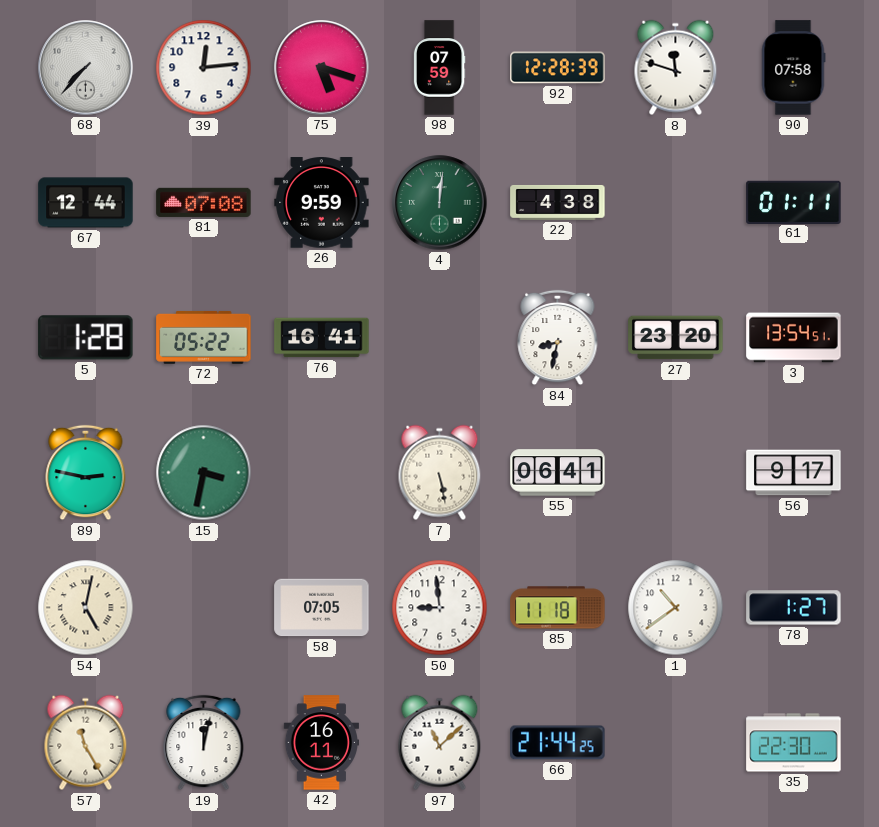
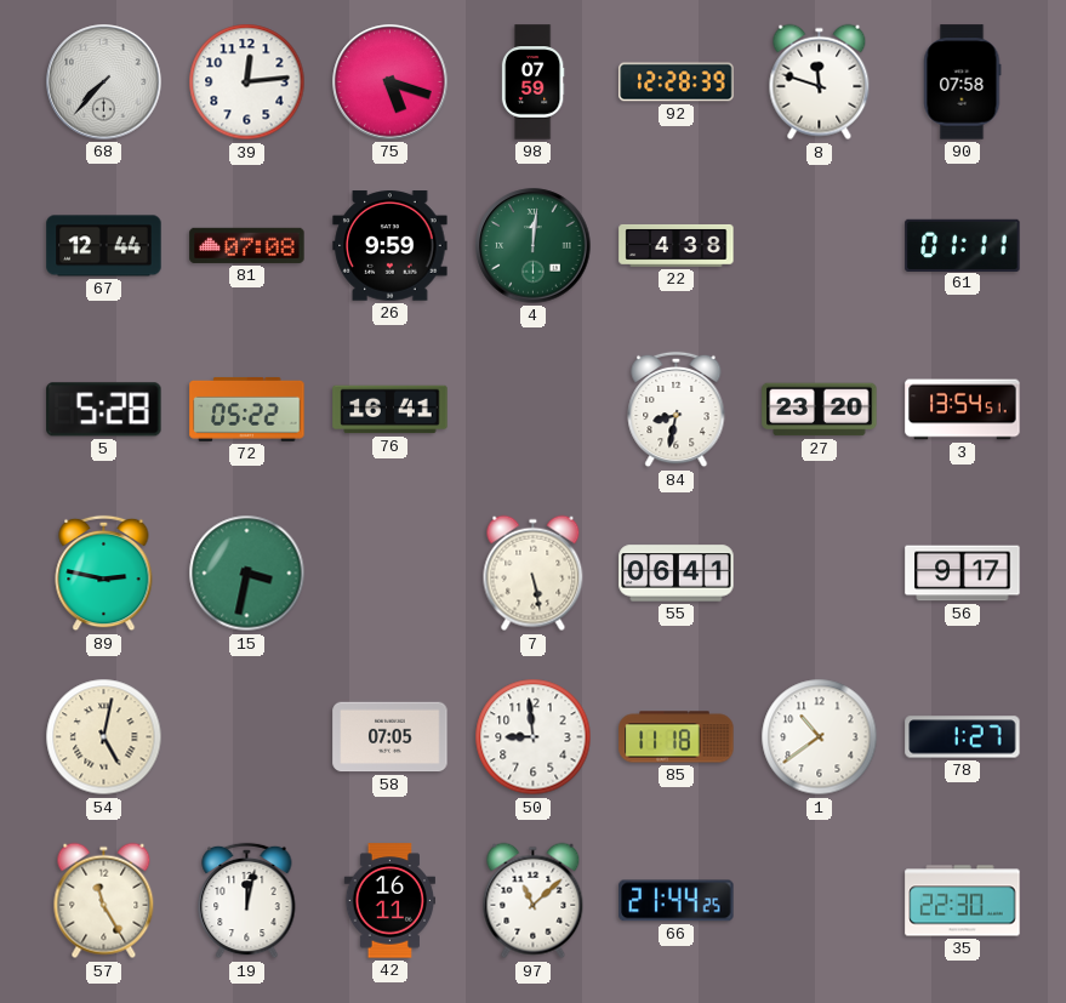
5: 1:28 -> 5:28 (104, 410)
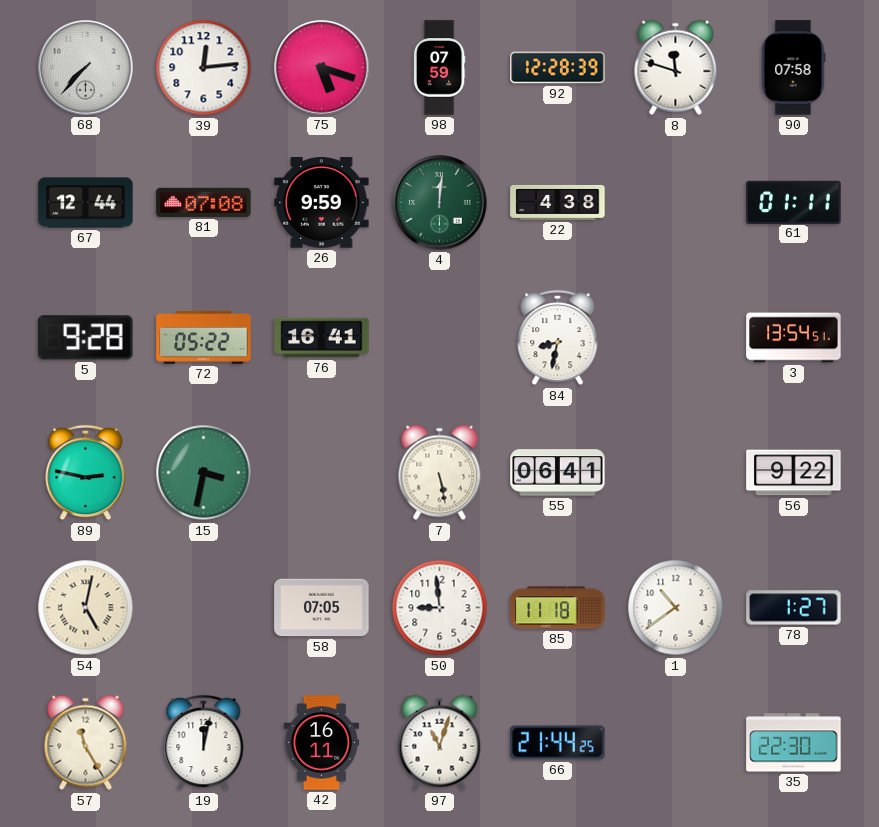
5: 5:28 -> 9:28 (86, 338)
27: 23:20 -> none (820, 410)
56: 9:17 -> 9:22 (794, 473)
97: 11:08 -> 11:03 (440, 743)
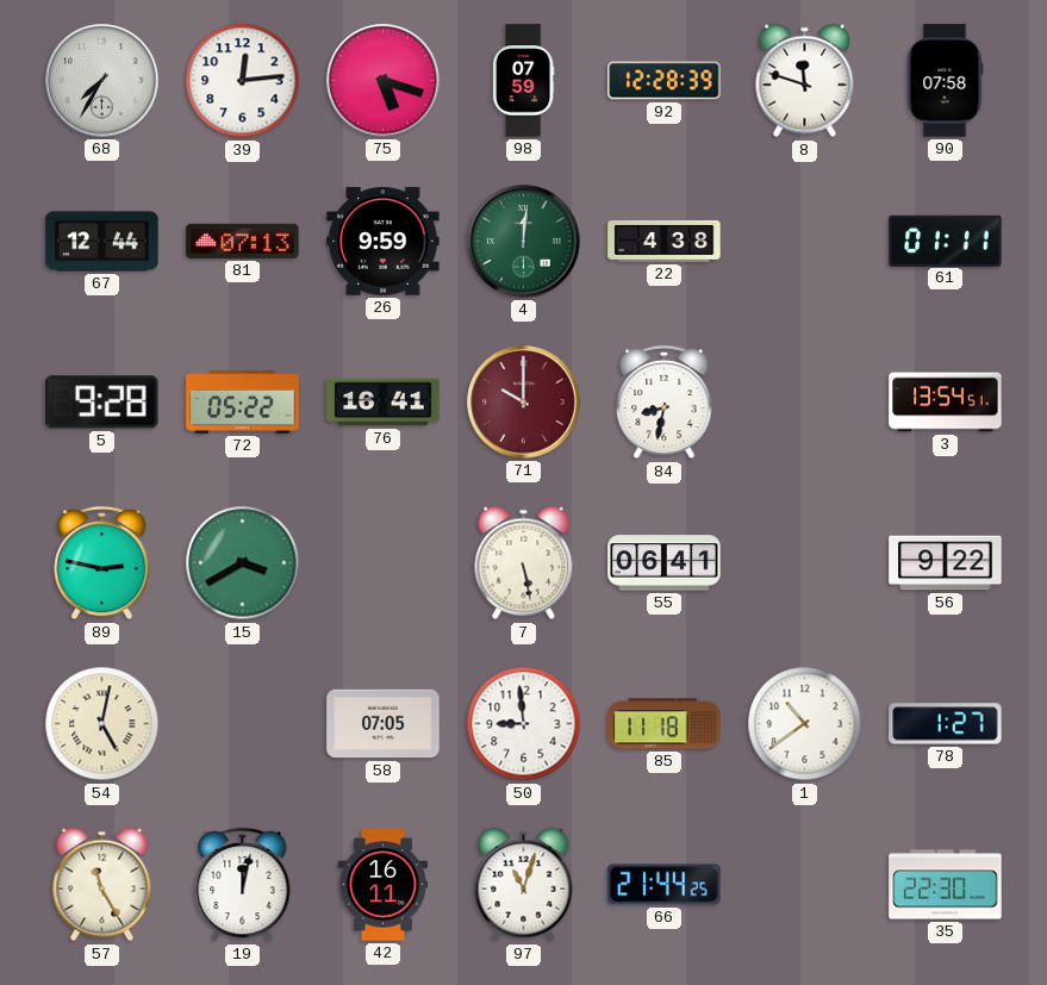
68: 7:37 -> 7:35 (102, 81)
81: 07:08 -> 07:13 (243, 241)
71: none -> 10:00 (524, 403)
15: 3:32 -> 3:40 (243, 563)
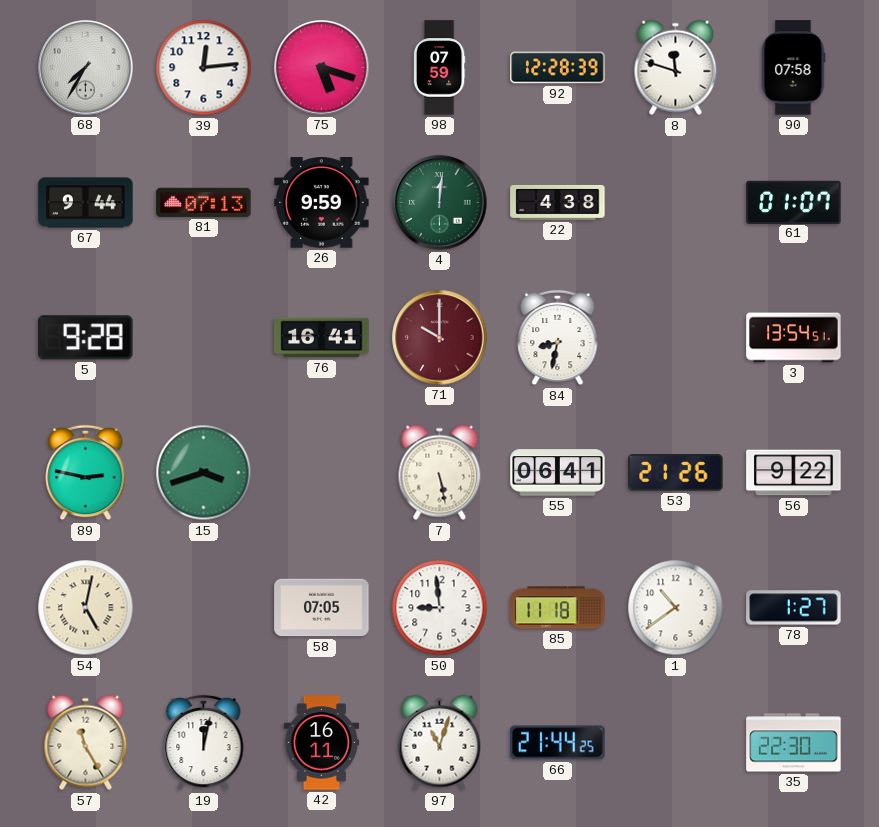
67: 12:44 -> 9:44 (86, 203)
61: 01:11 -> 01:07 (794, 202)
72: 05:22 -> none (243, 401)
15: 3:40 -> 3:42 (204, 473)
53: none -> 21:26 (676, 473)
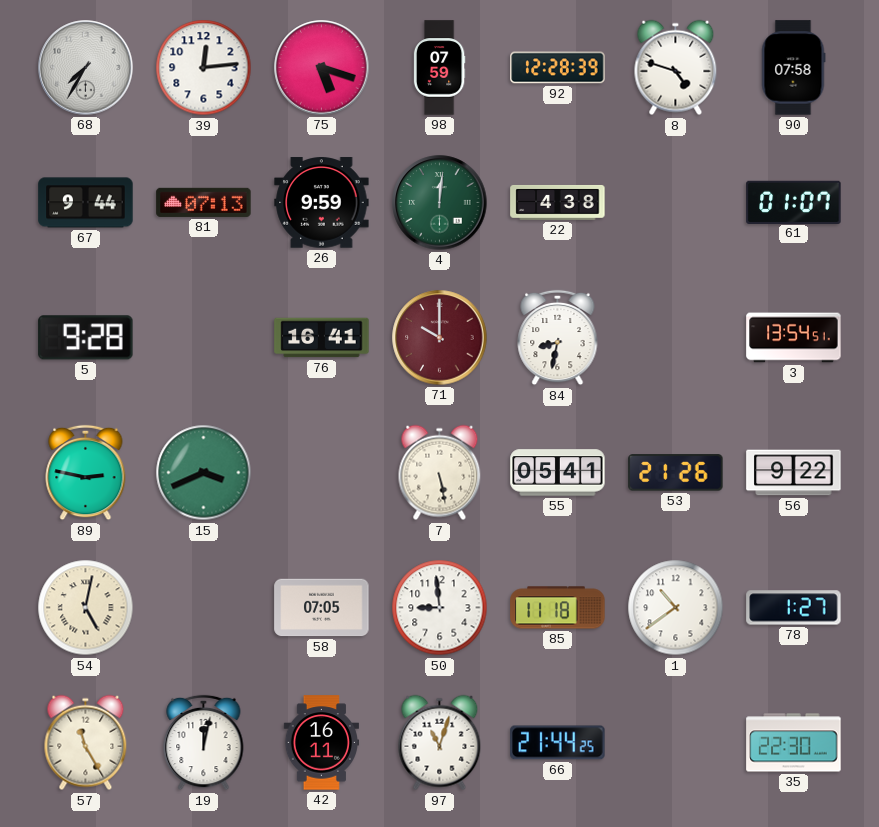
8: 11:48 -> 4:48 (676, 68)
15: 3:42 -> 3:41 (204, 473)
55: 06:41 -> 05:41 (558, 473)
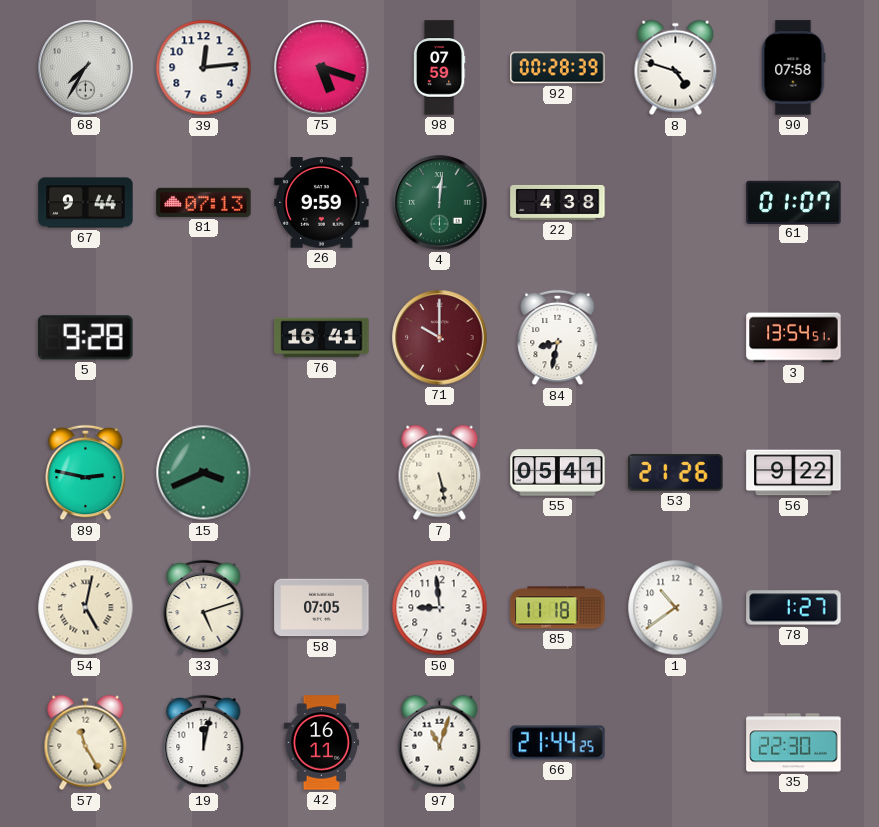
92: 12:28 -> 00:28 (558, 68)
33: none -> 5:12 (204, 608)
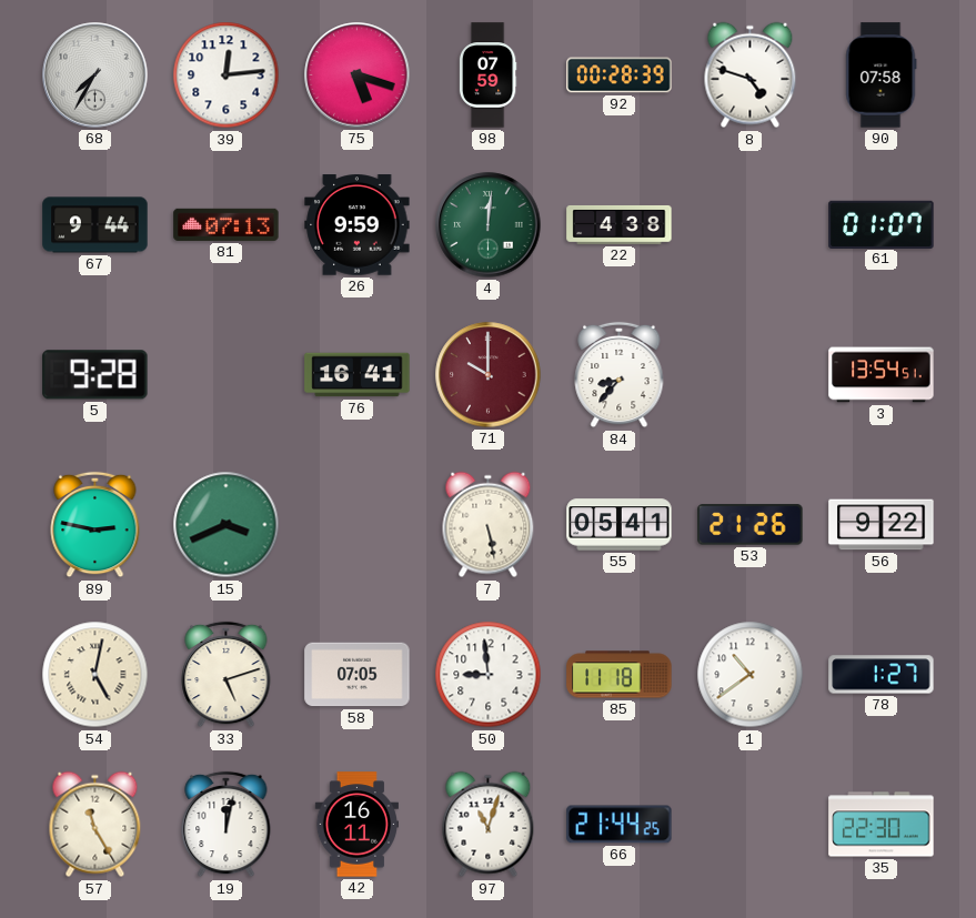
84: 8:32 -> 8:37 (620, 375)
